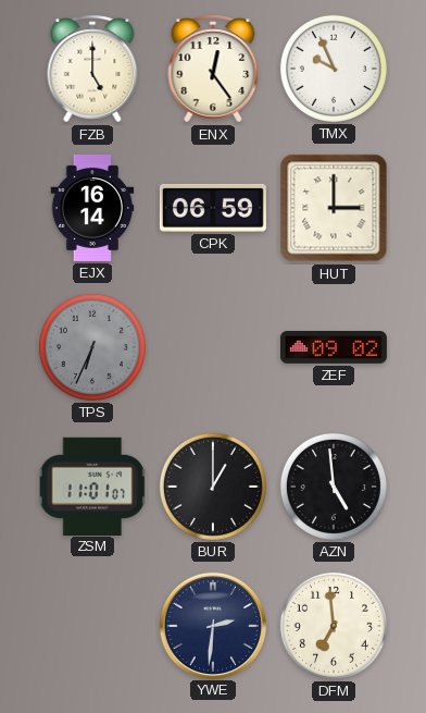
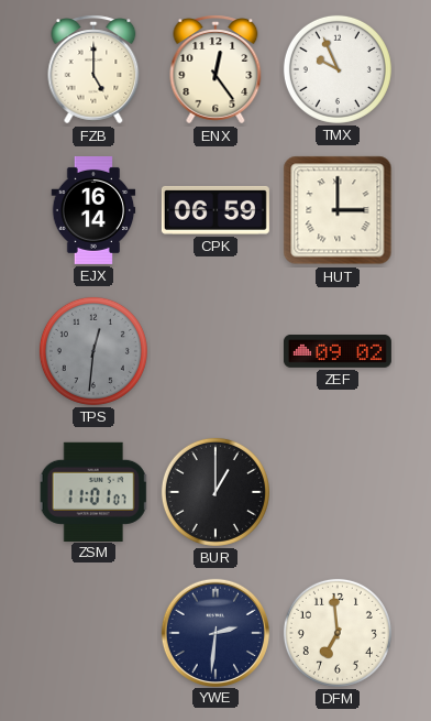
TPS: 6:34 -> 12:31 (93, 351)
AZN: 4:59 -> none (334, 487)
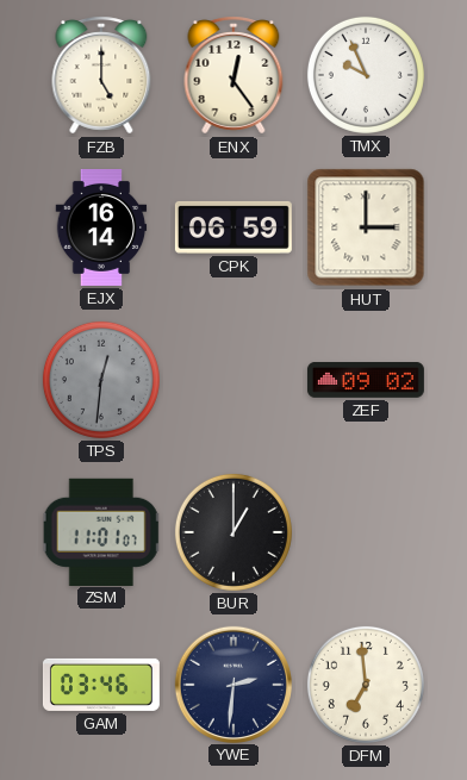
GAM: none -> 03:46 (101, 685)
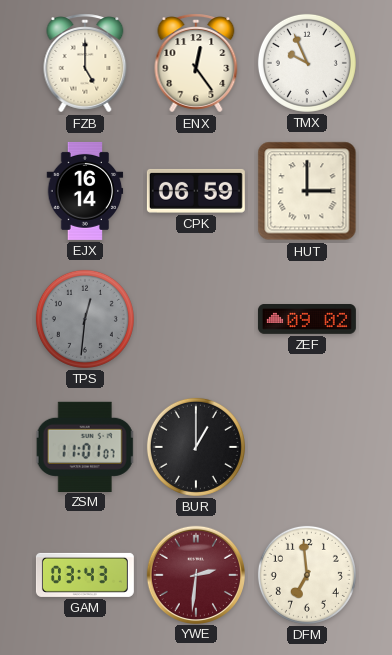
GAM: 03:46 -> 03:43 (85, 575)
YWE dial: navy -> burgundy (195, 574)
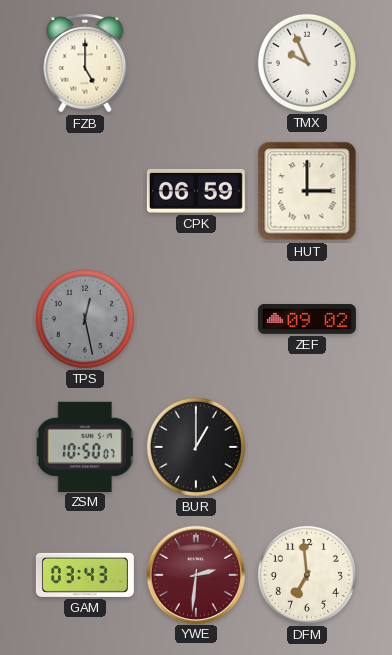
ENX: 12:24 -> none (196, 63)
EJX: 16:14 -> none (85, 191)
TPS: 12:31 -> 12:28 (85, 319)
ZSM: 11:01 -> 10:50 (85, 446)
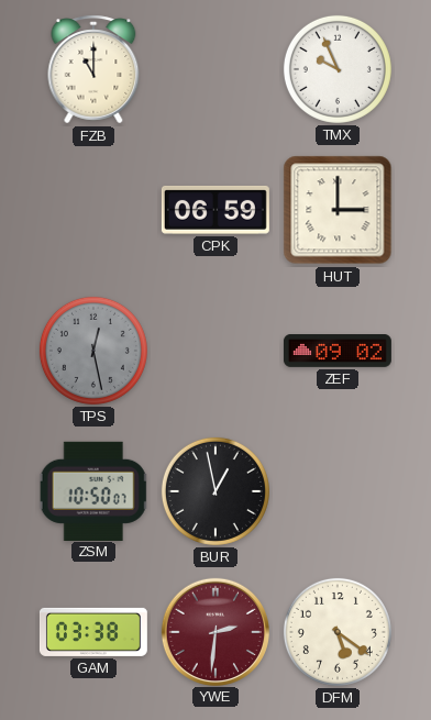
FZB: 5:00 -> 11:00 (93, 69)
BUR: 1:00 -> 12:58 (215, 491)
GAM: 03:43 -> 03:38 (93, 632)
DFM: 6:59 -> 5:21 (338, 632)
